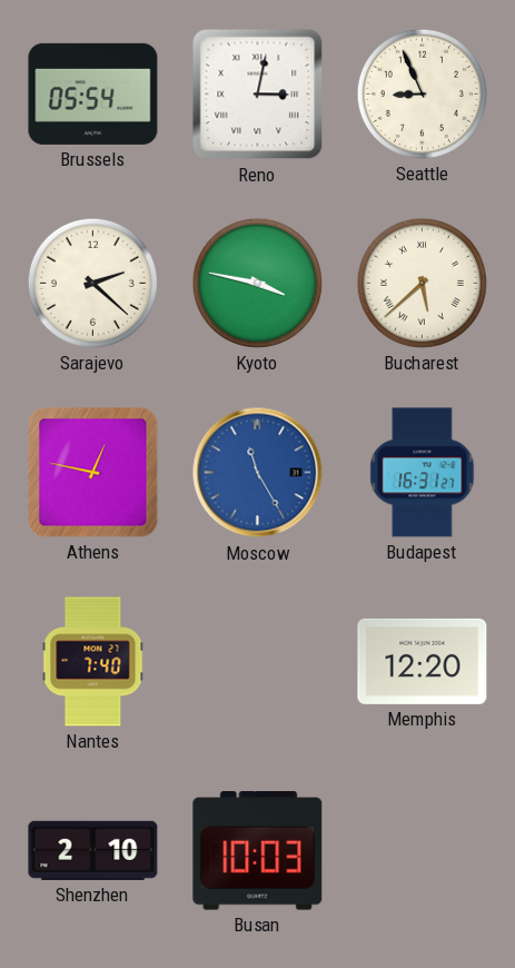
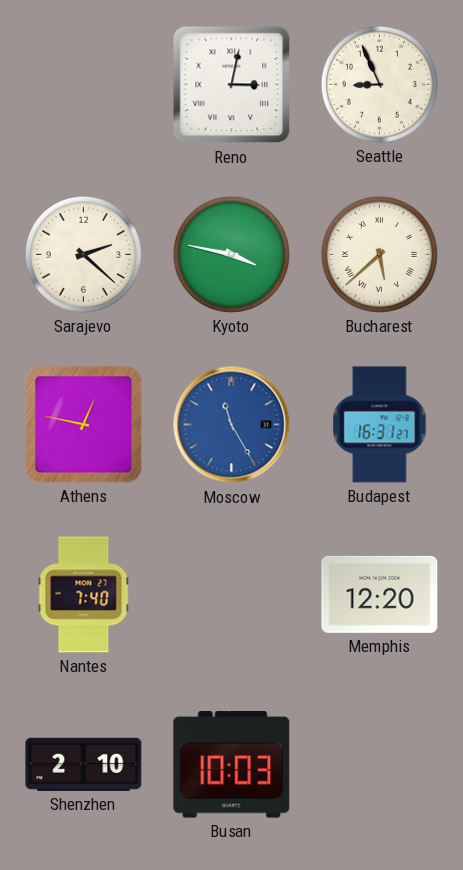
Brussels: 05:54 -> none (93, 93)
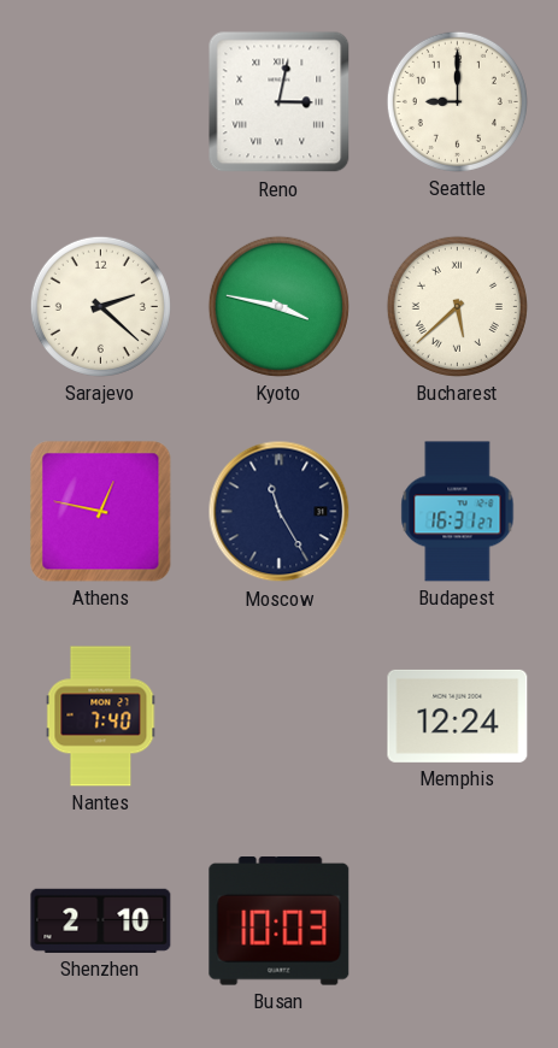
Seattle: 8:56 -> 9:00 (457, 101)
Moscow dial: blue -> navy (280, 512)
Memphis: 12:20 -> 12:24 (458, 716)
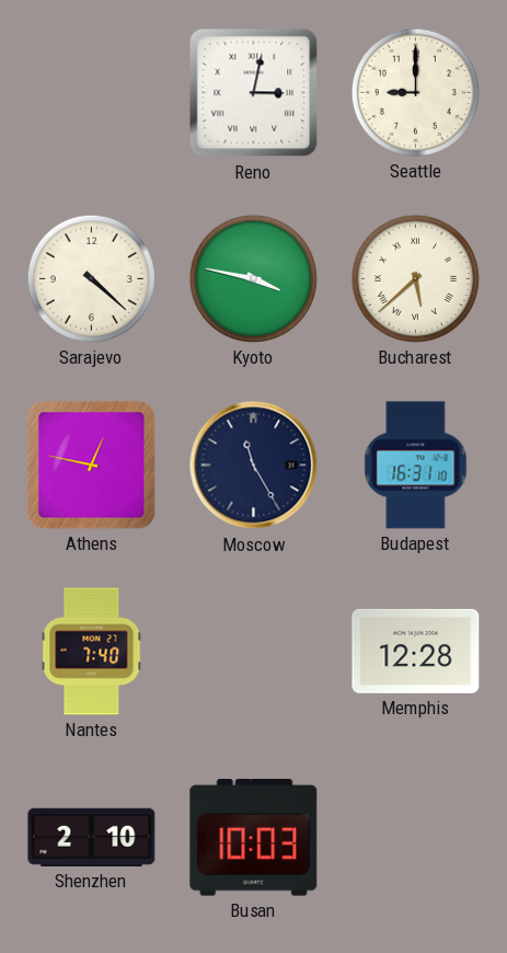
Sarajevo: 2:22 -> 4:22 (91, 278)
Budapest: 16:31:27 -> 16:31:10 (416, 466)
Memphis: 12:24 -> 12:28 (416, 651)
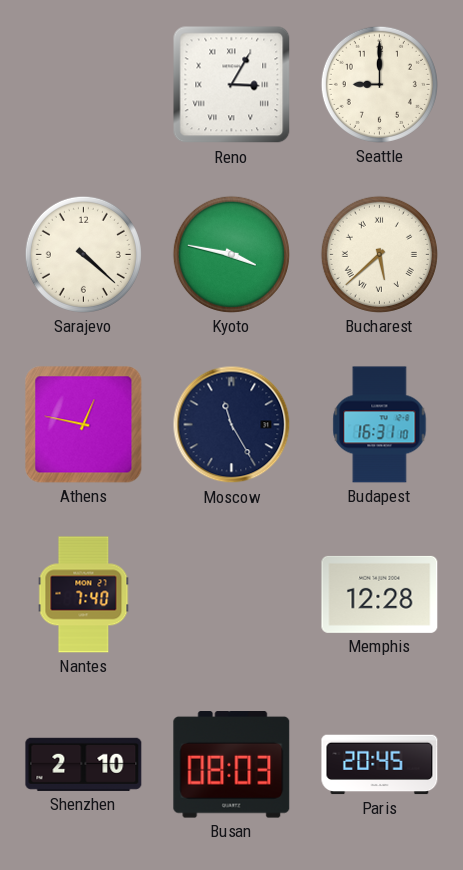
Reno: 3:02 -> 3:05 (232, 85)
Busan: 10:03 -> 08:03 (232, 765)
Paris: none -> 20:45 (380, 765)
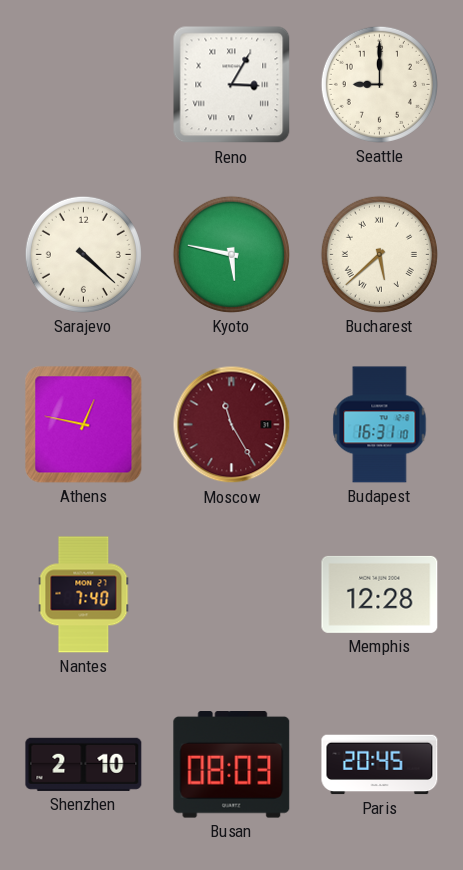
Kyoto: 3:47 -> 5:47 (231, 254)
Moscow dial: navy -> burgundy (232, 425)
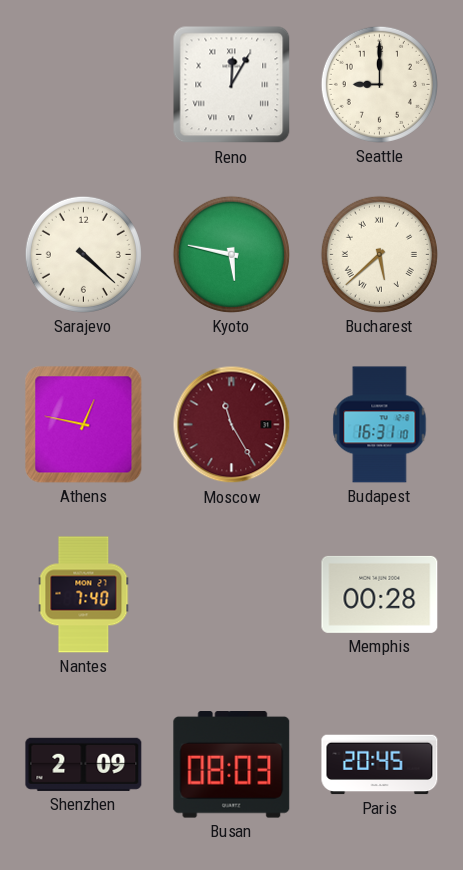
Reno: 3:05 -> 12:05 (232, 85)
Memphis: 12:28 -> 00:28 (380, 594)
Shenzhen: 2:10 -> 2:09 (84, 764)
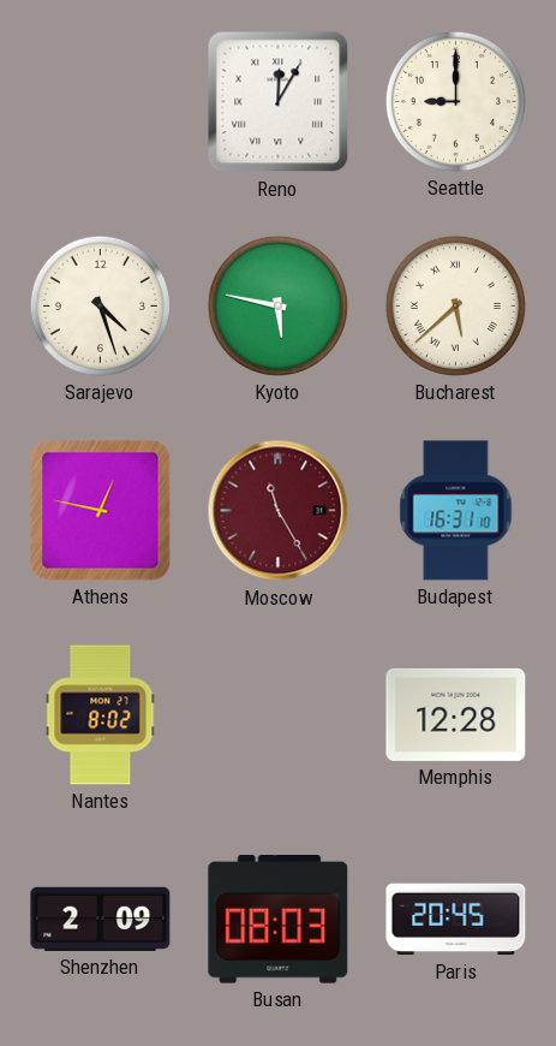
Sarajevo: 4:22 -> 4:27 (100, 305)
Nantes: 7:40 -> 8:02 (101, 715)
Memphis: 00:28 -> 12:28 (456, 714)
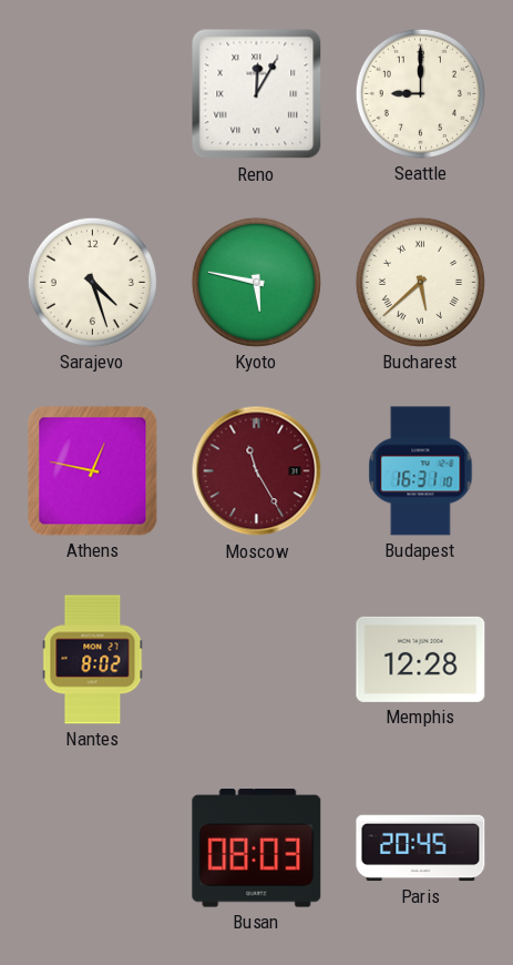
Shenzhen: 2:09 -> none (101, 919)
